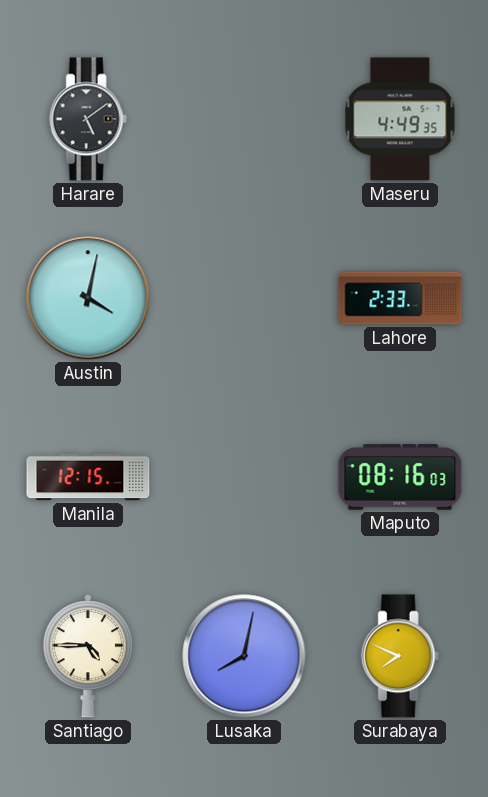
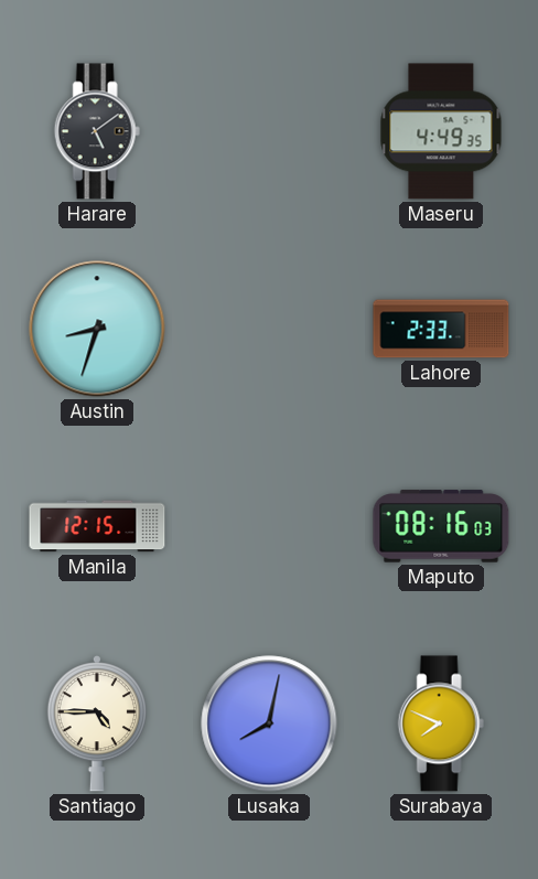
Austin: 4:02 -> 8:33 (97, 329)
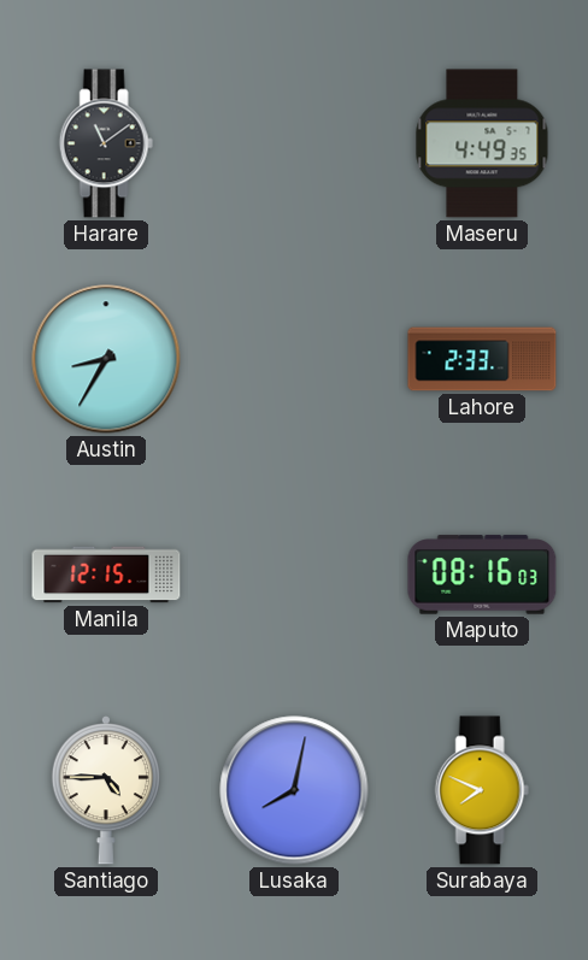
Harare: 5:09 -> 11:09 (106, 143)
Austin: 8:33 -> 8:35 (106, 359)
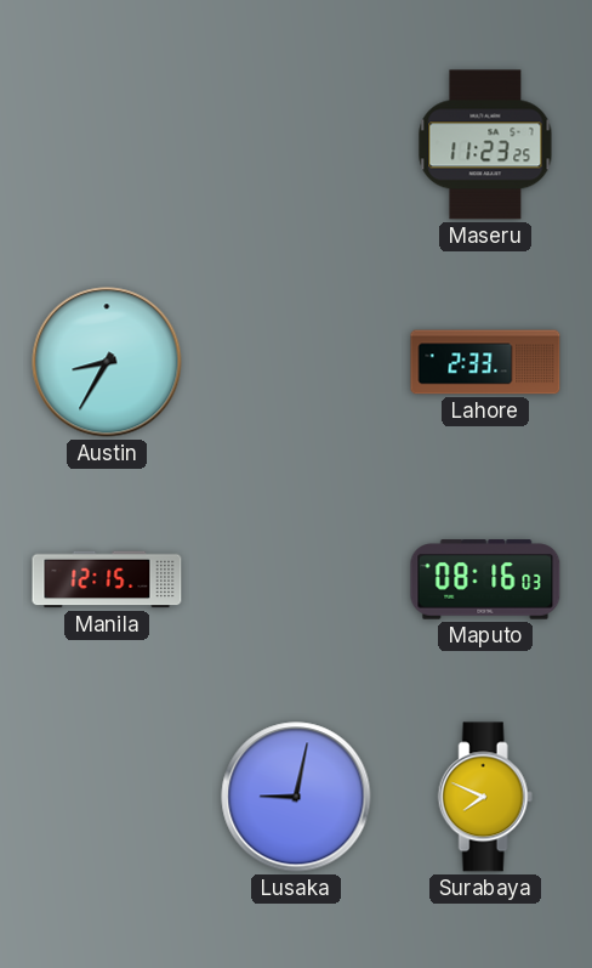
Harare: 11:09 -> none (106, 143)
Maseru: 4:49 -> 11:23 (485, 145)
Santiago: 4:45 -> none (105, 791)
Lusaka: 8:02 -> 9:02 (296, 797)
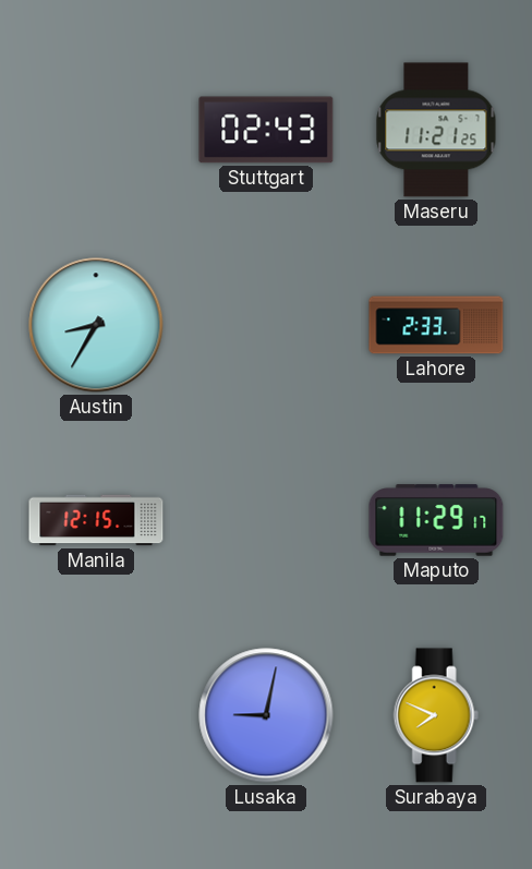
Stuttgart: none -> 02:43 (266, 130)
Maseru: 11:23 -> 11:21 (436, 130)
Maputo: 08:16 -> 11:29 (436, 520)
